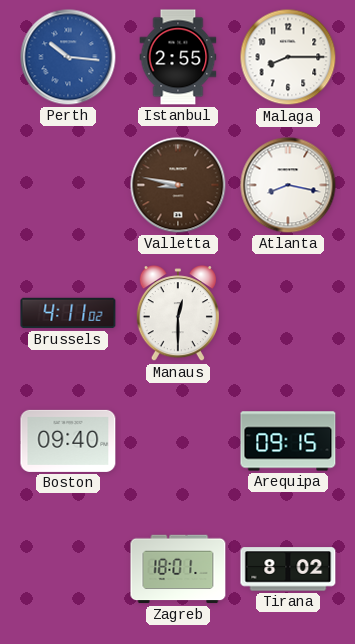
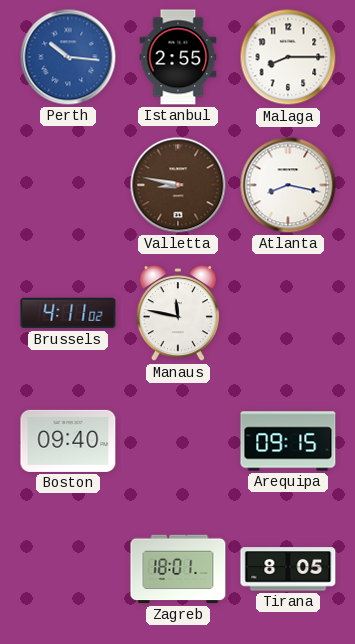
Manaus: 12:30 -> 11:47 (178, 314)
Tirana: 8:02 -> 8:05 (288, 569)
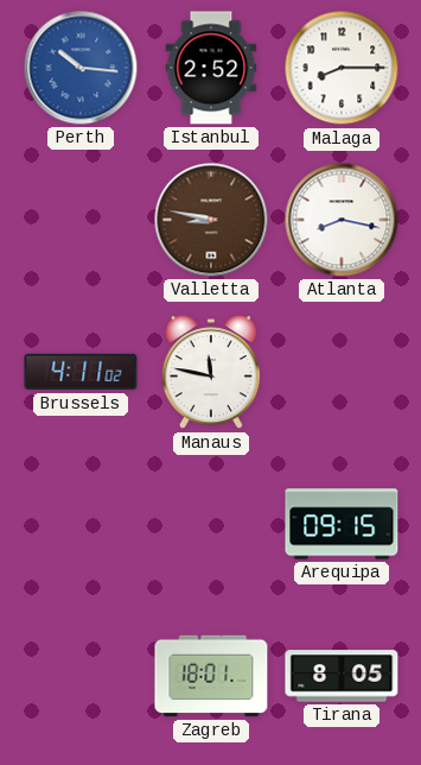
Istanbul: 2:55 -> 2:52 (211, 68)
Boston: 09:40 -> none (68, 441)
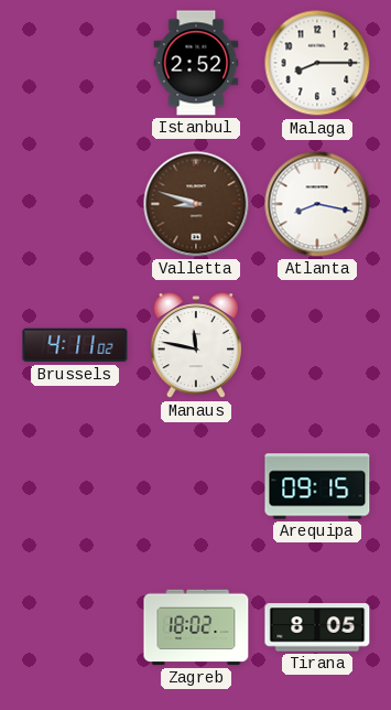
Perth: 10:16 -> none (81, 68)
Valletta: 8:47 -> 8:48 (196, 204)
Zagreb: 18:01 -> 18:02 (196, 627)
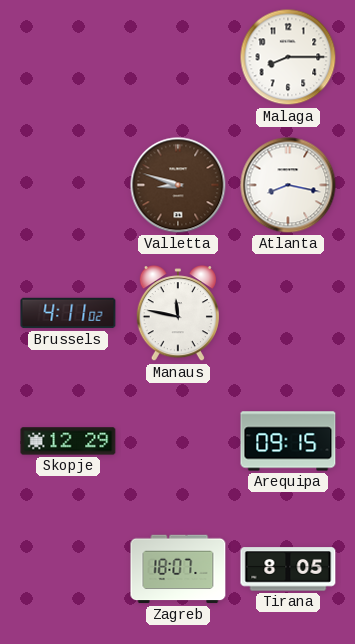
Istanbul: 2:52 -> none (196, 63)
Skopje: none -> 12:29 (68, 441)
Zagreb: 18:02 -> 18:07 (178, 569)
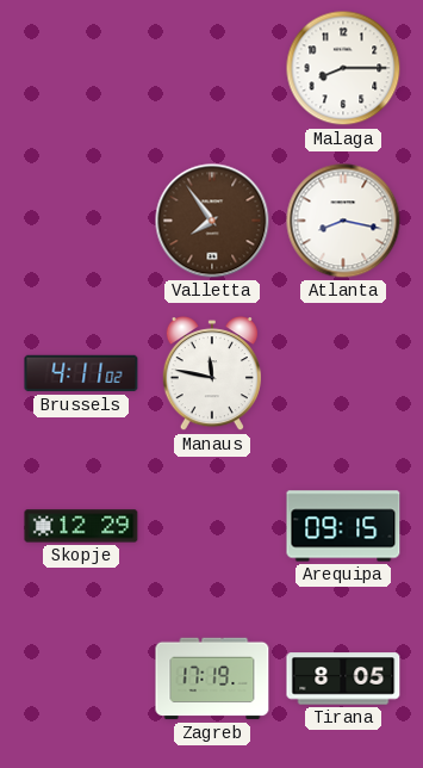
Valletta: 8:48 -> 7:54 (212, 221)
Zagreb: 18:07 -> 17:19 (212, 679)
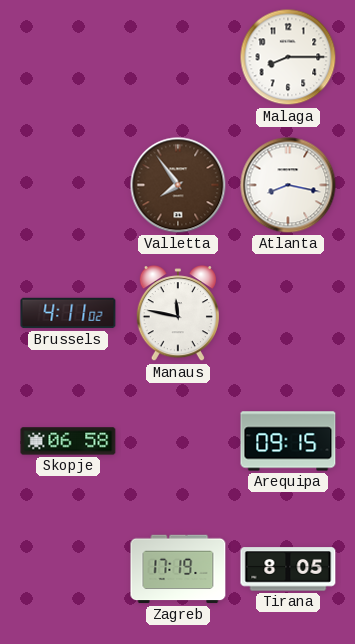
Skopje: 12:29 -> 06:58 (68, 441)
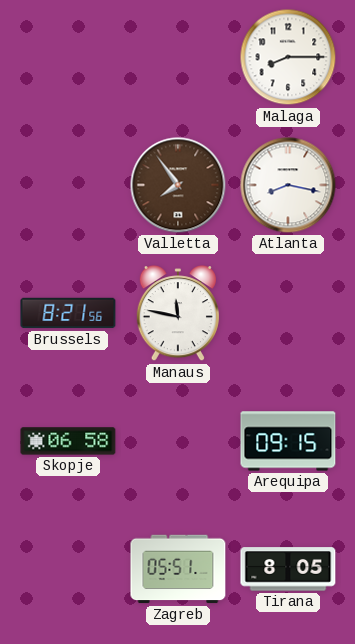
Brussels: 4:11 -> 8:21 (68, 313)
Zagreb: 17:19 -> 05:51 (178, 569)
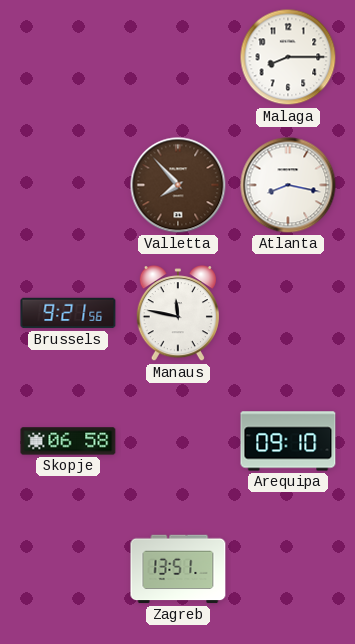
Valletta: 7:54 -> 7:53 (178, 185)
Brussels: 8:21 -> 9:21 (68, 313)
Arequipa: 09:15 -> 09:10 (288, 441)
Zagreb: 05:51 -> 13:51 (178, 569)
Tirana: 8:05 -> none (288, 569)
